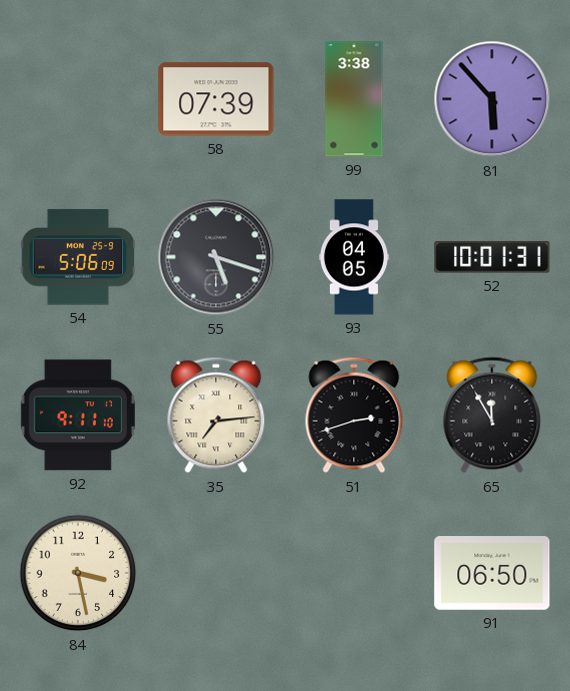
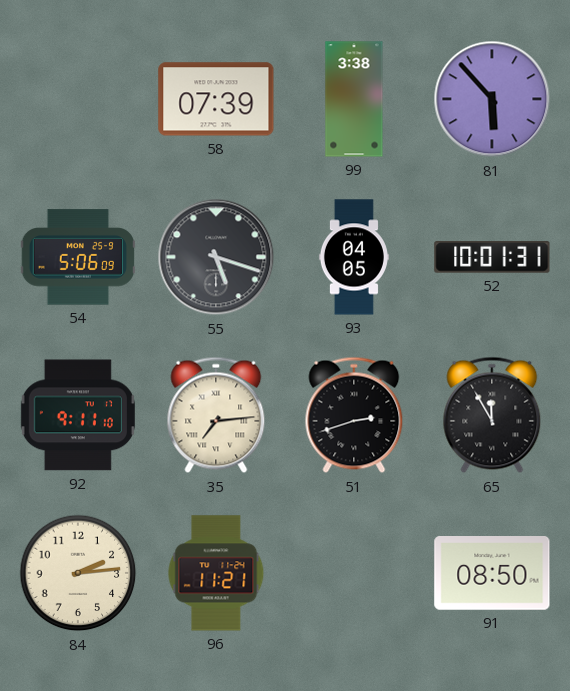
84: 3:28 -> 2:14 (78, 573)
96: none -> 11:21 (216, 573)
91: 06:50 -> 08:50 (492, 574)
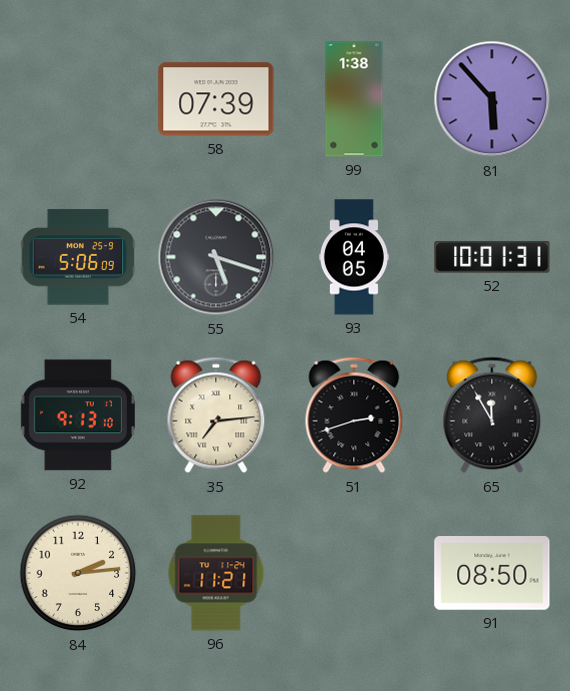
99: 3:38 -> 1:38 (354, 99)
92: 9:11 -> 9:13 (78, 415)
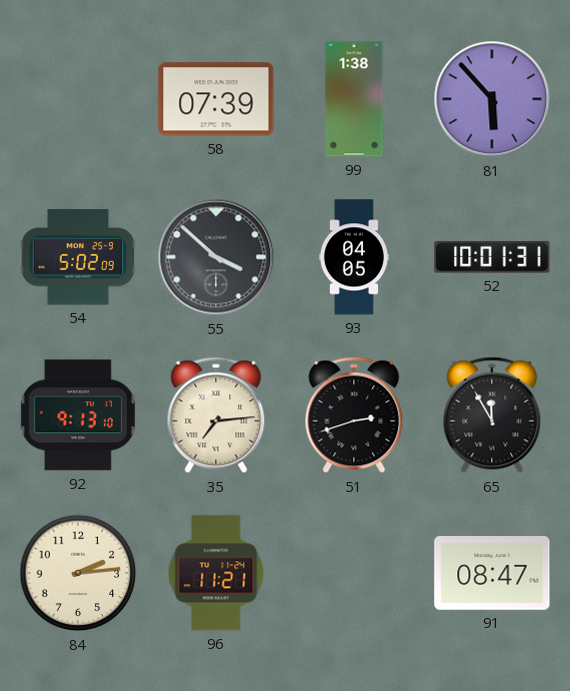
54: 5:06 -> 5:02 (77, 257)
55: 5:18 -> 3:52 (216, 257)
91: 08:50 -> 08:47 (492, 574)
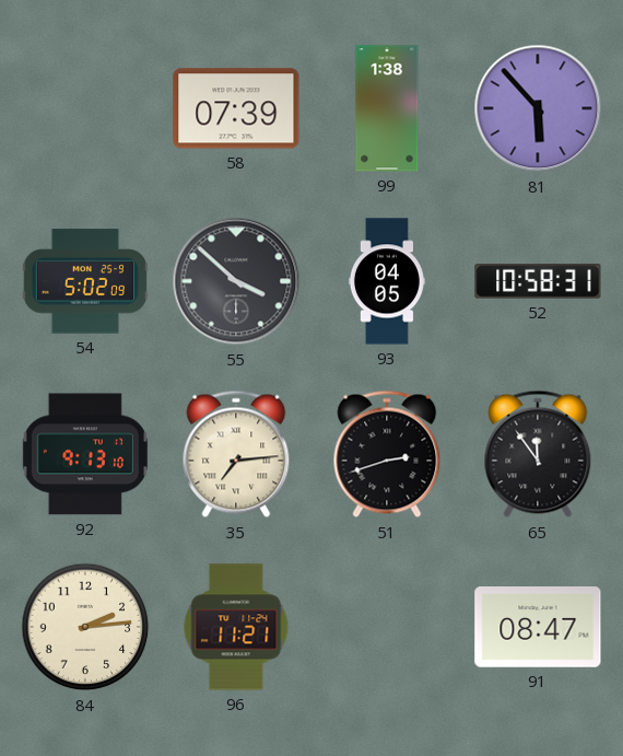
52: 10:01 -> 10:58 (538, 281)
65: 11:55 -> 11:54 (538, 454)
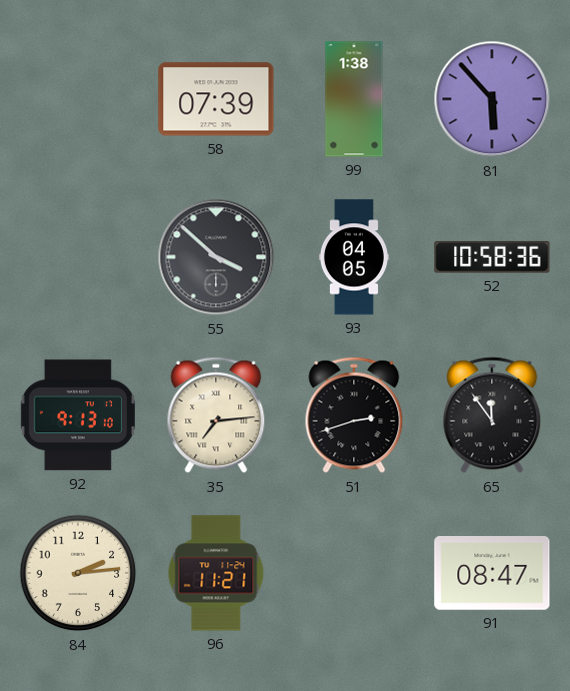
54: 5:02 -> none (84, 281)
52: 10:58:31 -> 10:58:36 (492, 257)
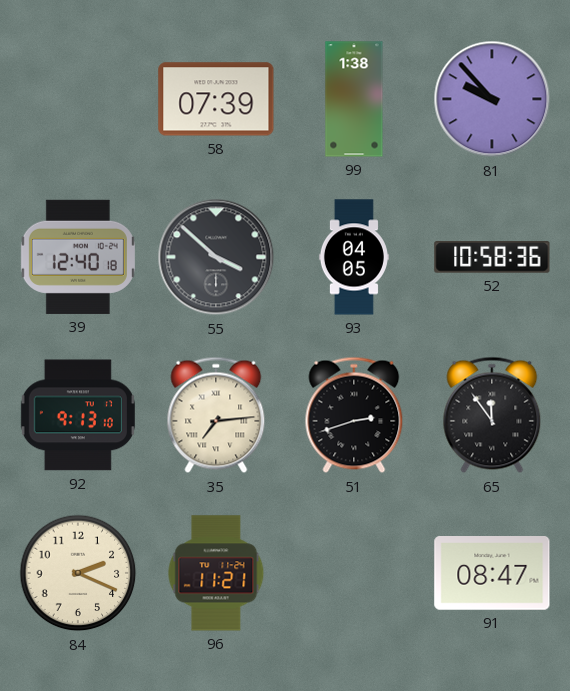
81: 5:53 -> 9:53 (492, 99)
39: none -> 12:40 (78, 257)
84: 2:14 -> 2:19 (78, 573)
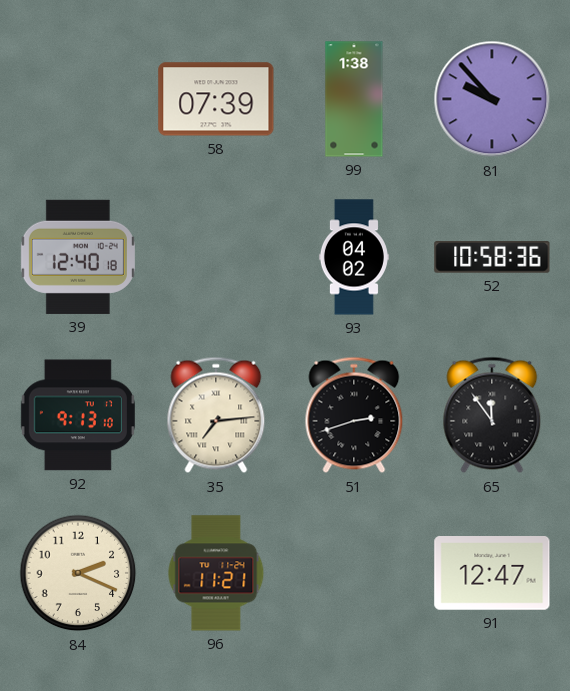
55: 3:52 -> none (216, 257)
93: 04:05 -> 04:02 (354, 257)
91: 08:47 -> 12:47 (492, 574)
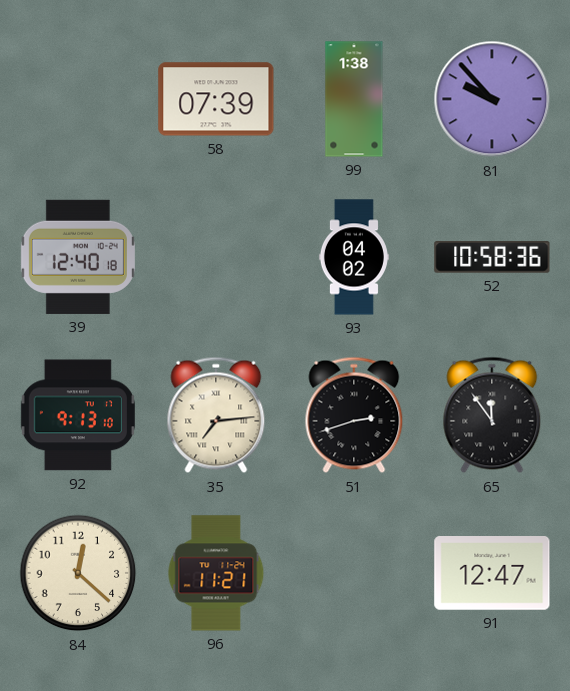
84: 2:19 -> 12:22 (78, 573)
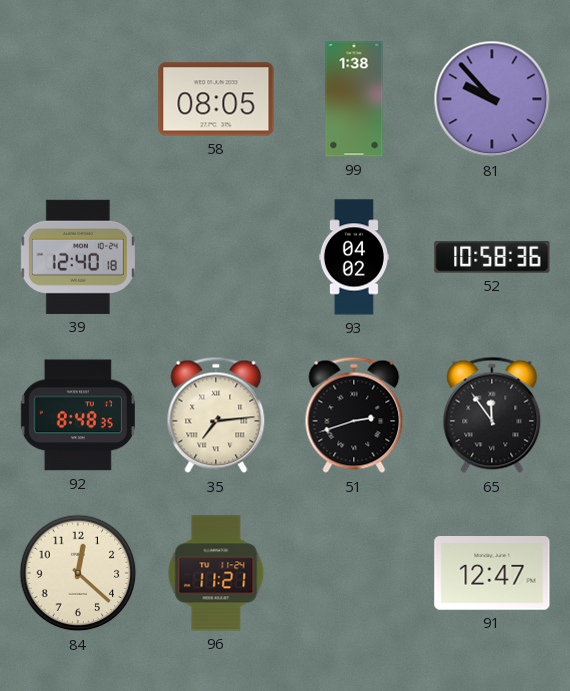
58: 07:39 -> 08:05 (216, 99)
92: 9:13 -> 8:48 (78, 415)
